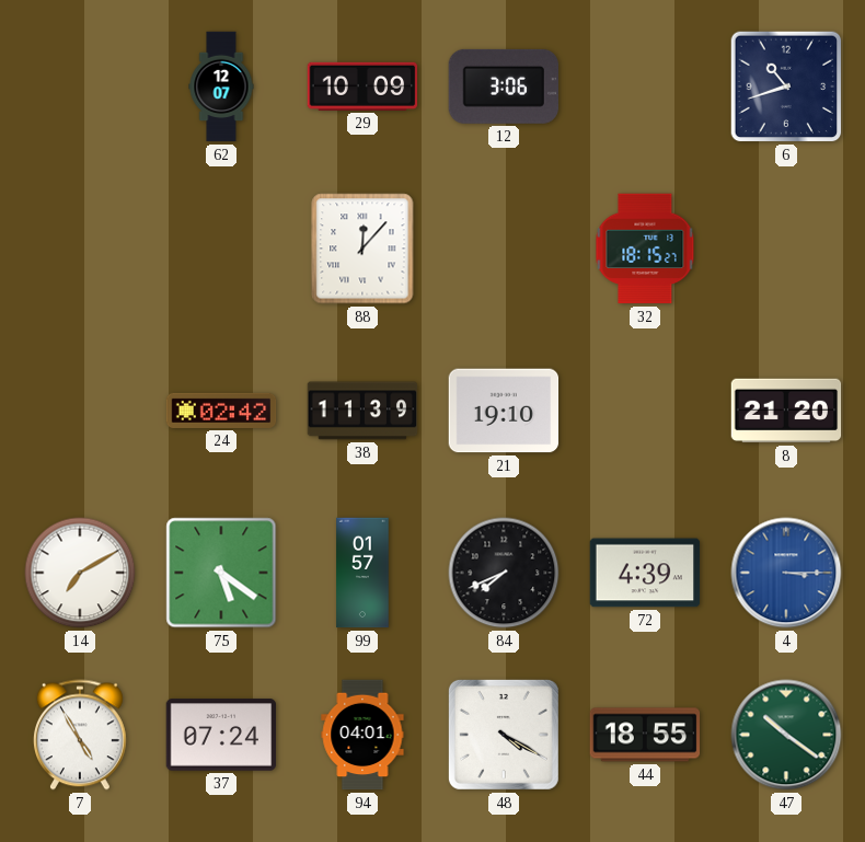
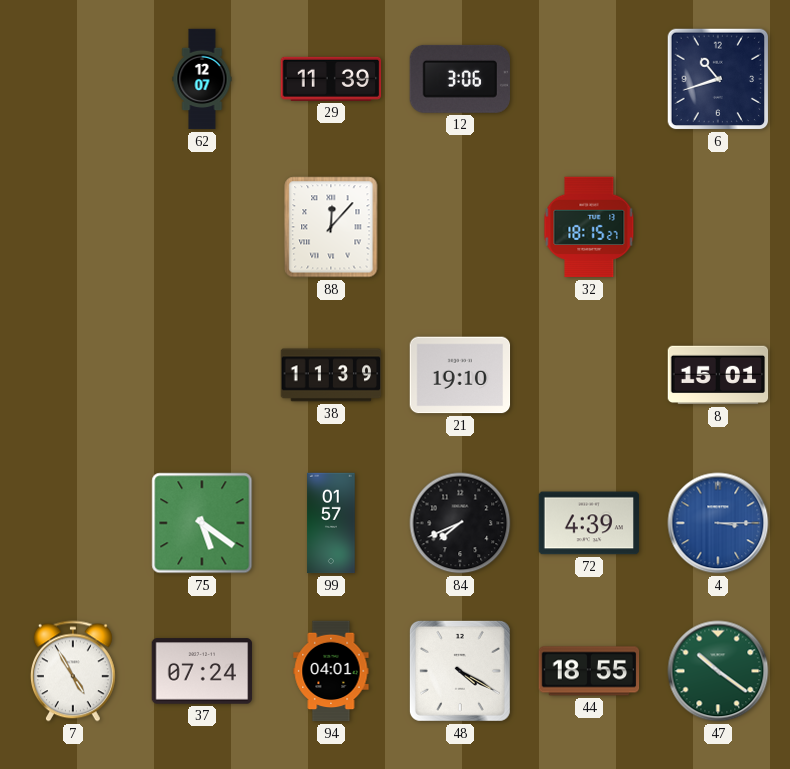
29: 10:09 -> 11:39 (331, 79)
24: 02:42 -> none (221, 411)
8: 21:20 -> 15:01 (718, 375)
14: 7:10 -> none (80, 573)
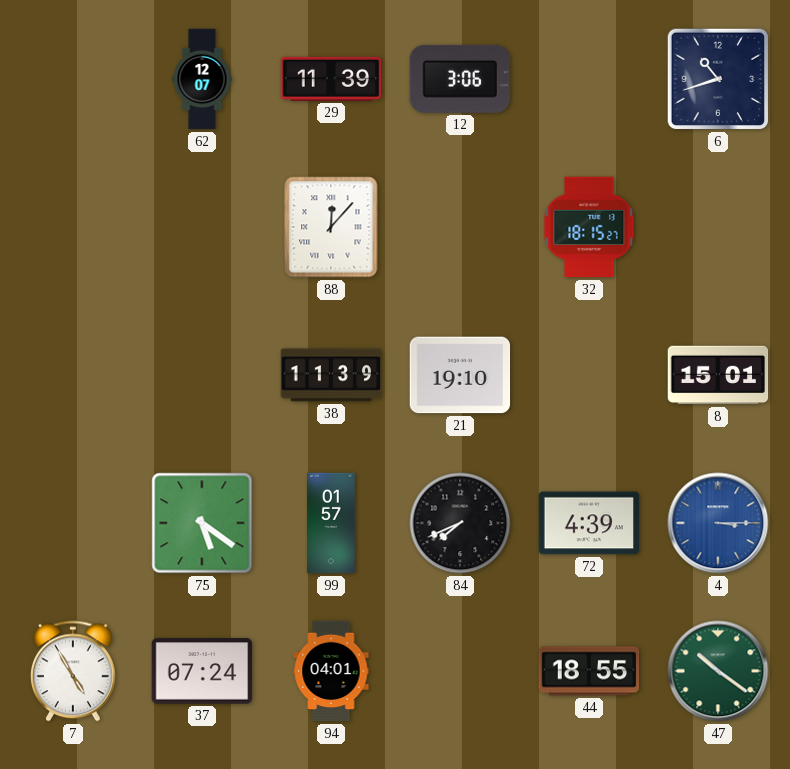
48: 4:20 -> none (460, 671)
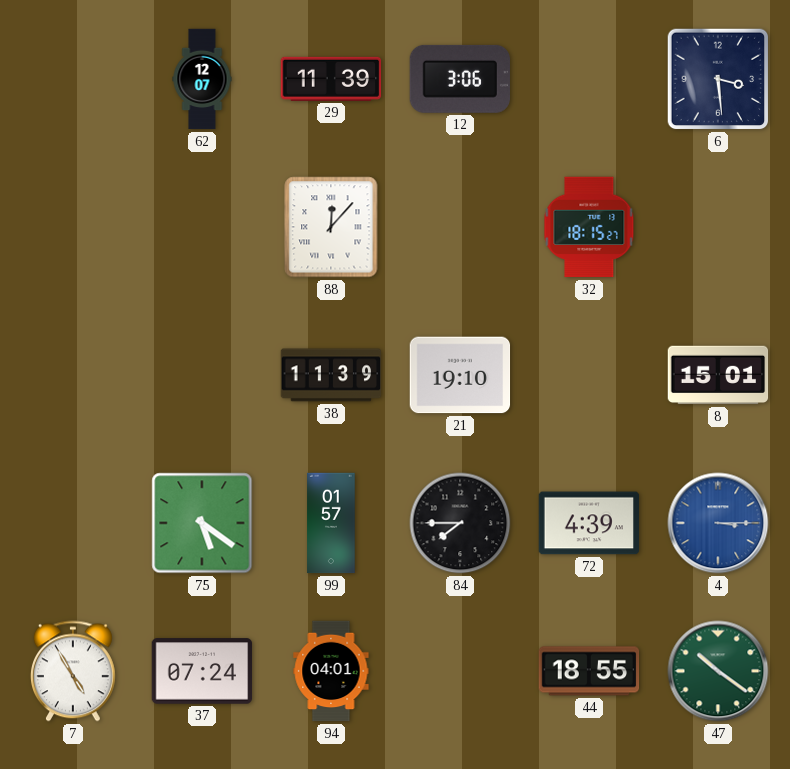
6: 10:42 -> 3:29 (718, 79)
84: 7:41 -> 7:45 (460, 523)
